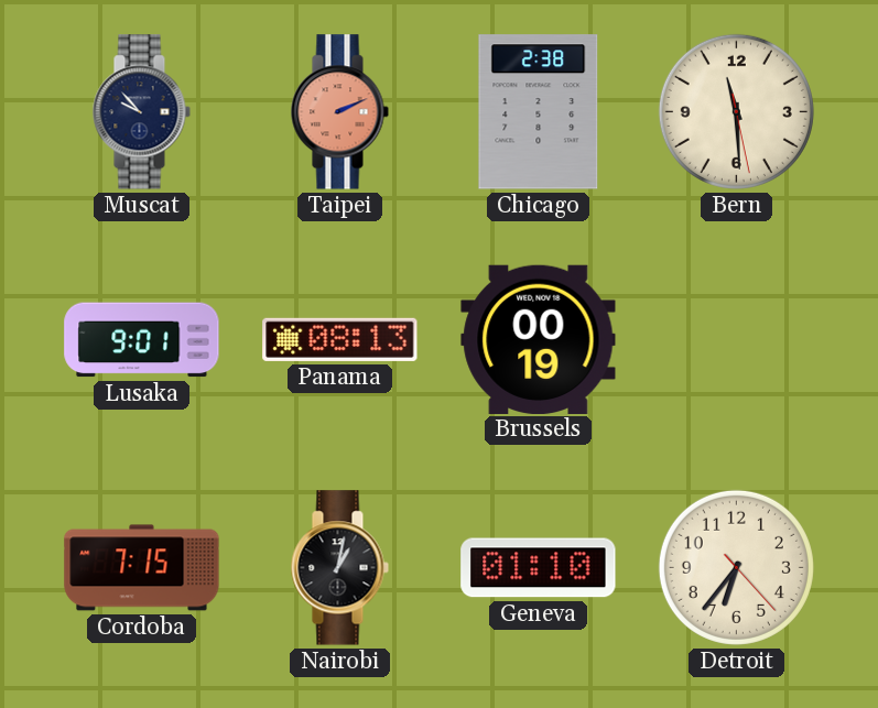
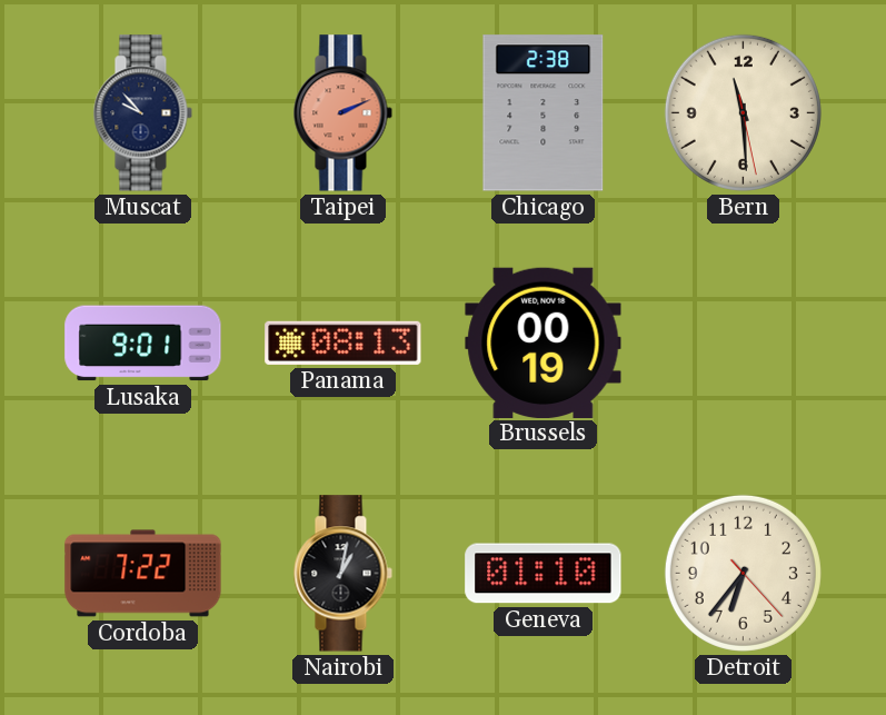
Cordoba: 7:15 -> 7:22 (143, 574)
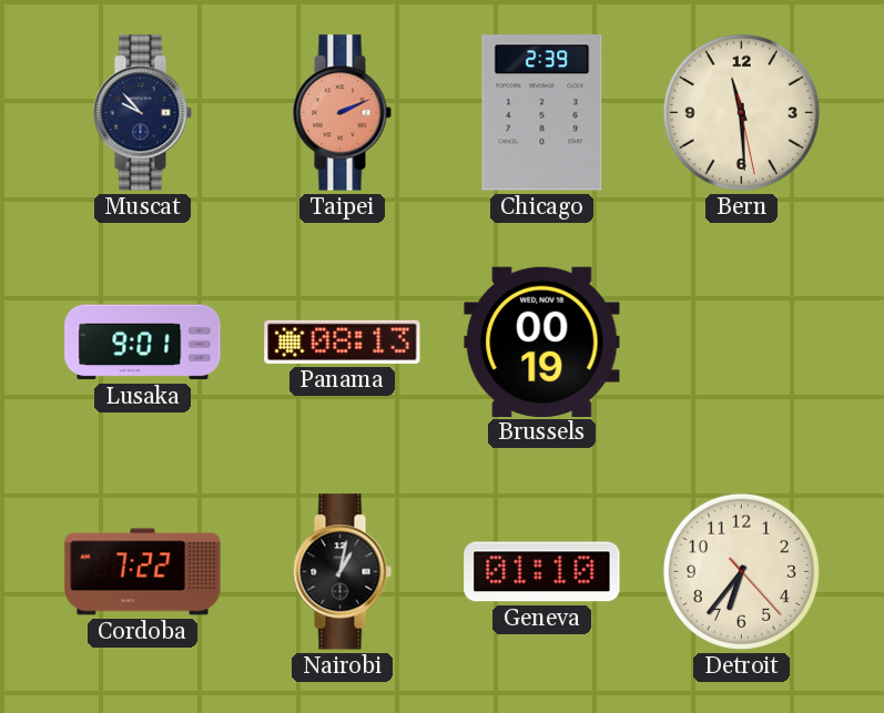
Chicago: 2:38 -> 2:39 (542, 113)
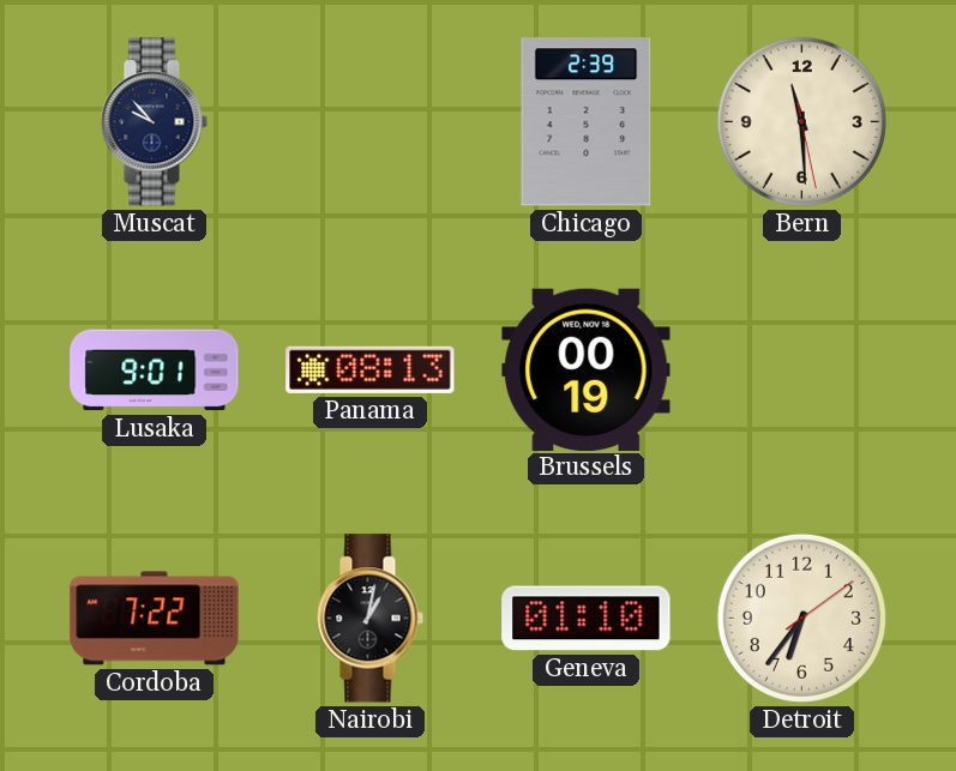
Taipei: 2:11 -> none (342, 113)
Detroit: 6:36:23 -> 6:36:09 (801, 618)
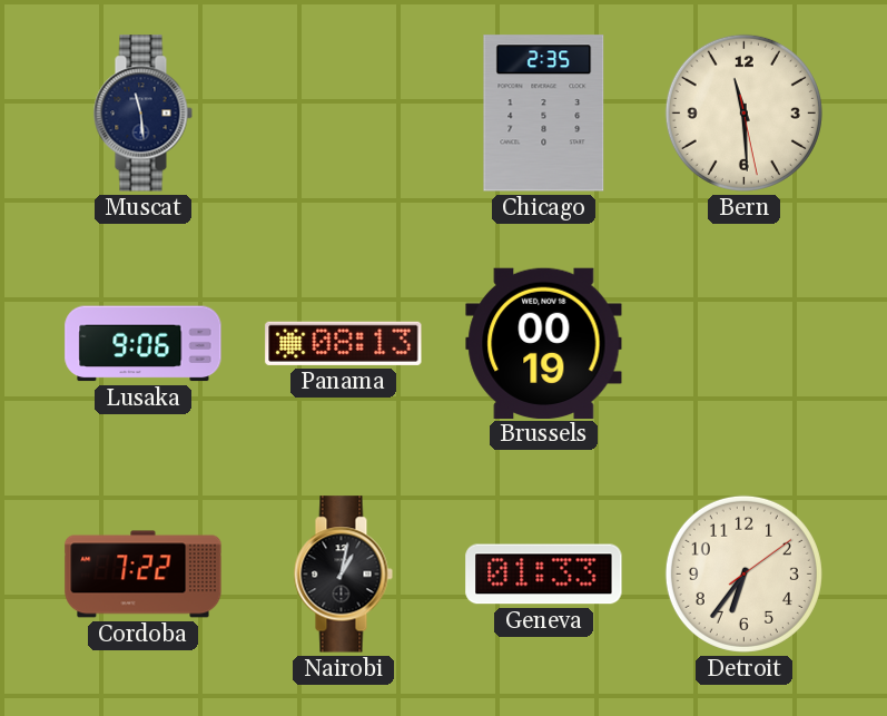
Muscat: 9:53 -> 11:29 (142, 114)
Chicago: 2:39 -> 2:35 (544, 114)
Lusaka: 9:01 -> 9:06 (144, 344)
Geneva: 01:10 -> 01:33 (544, 575)
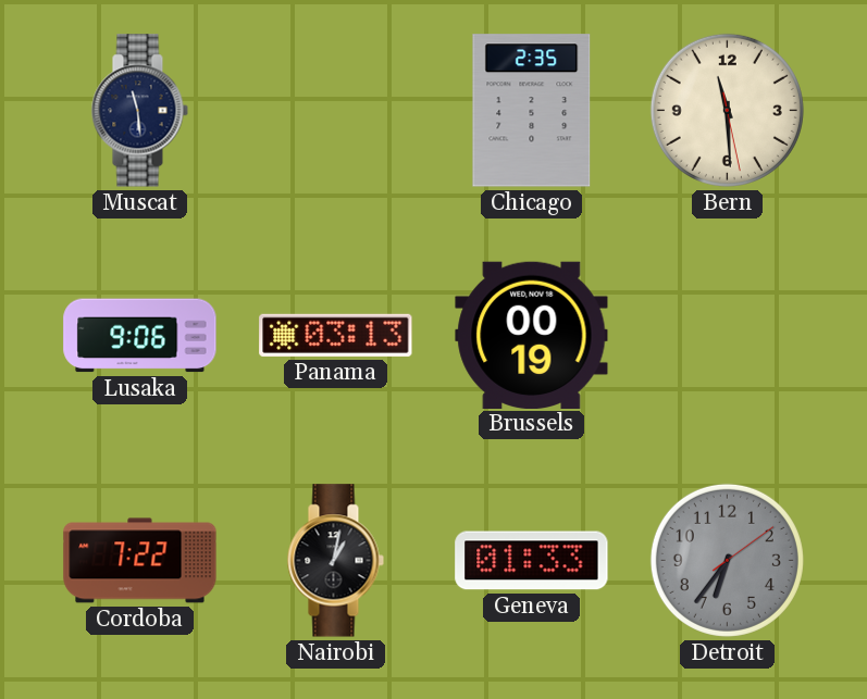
Panama: 08:13 -> 03:13 (336, 335)
Detroit dial: cream -> grey (727, 560)
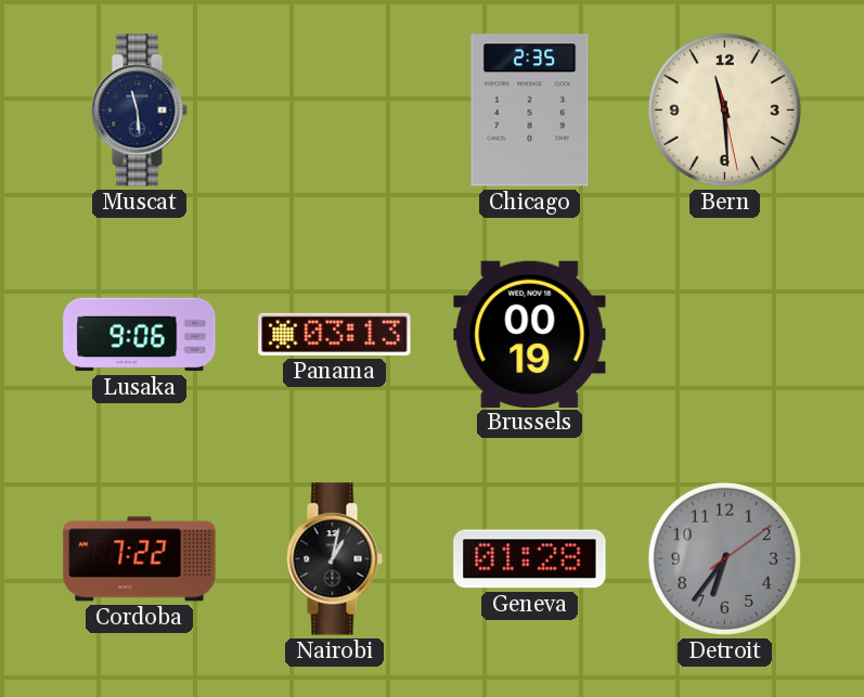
Geneva: 01:33 -> 01:28 (530, 559)
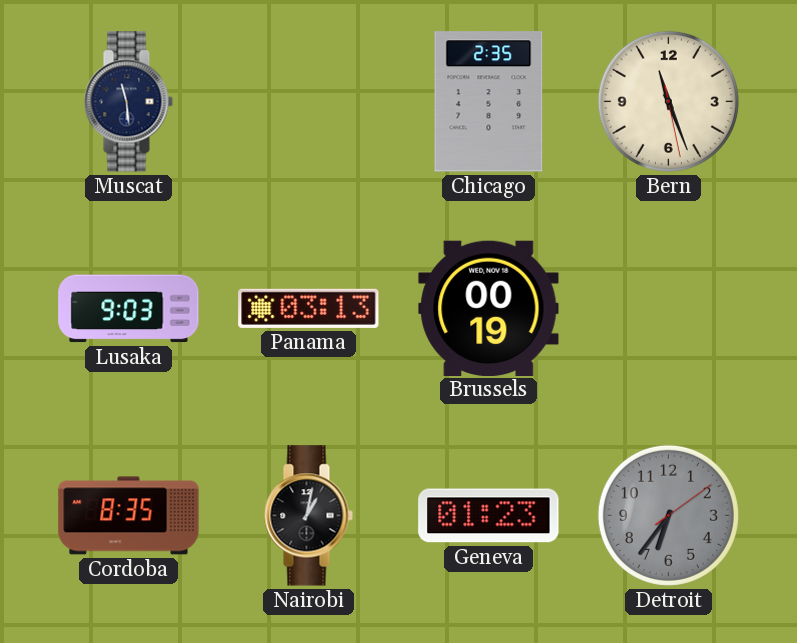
Bern: 11:29 -> 11:26 (668, 101)
Lusaka: 9:06 -> 9:03 (129, 309)
Cordoba: 7:22 -> 8:35 (129, 516)
Geneva: 01:28 -> 01:23 (489, 516)
